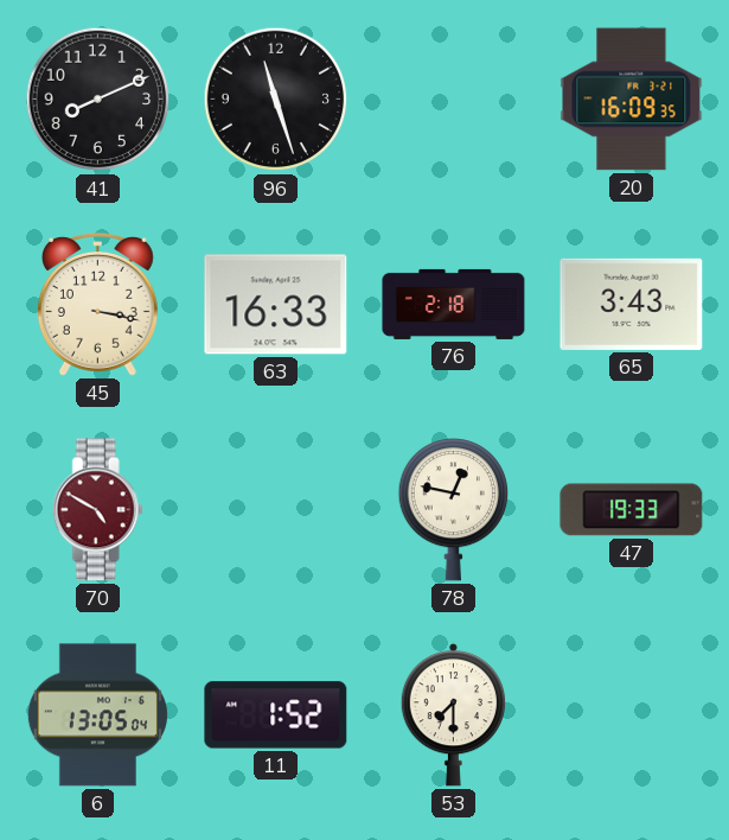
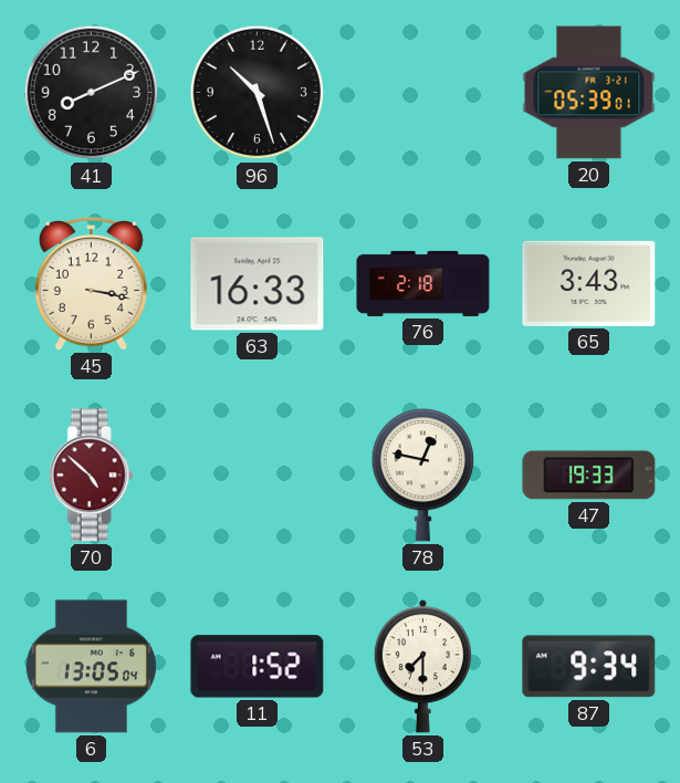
96: 11:27 -> 10:27 (258, 93)
20: 16:09 -> 05:39 (589, 93)
70: 4:50 -> 4:52 (91, 476)
87: none -> 9:34 (589, 667)
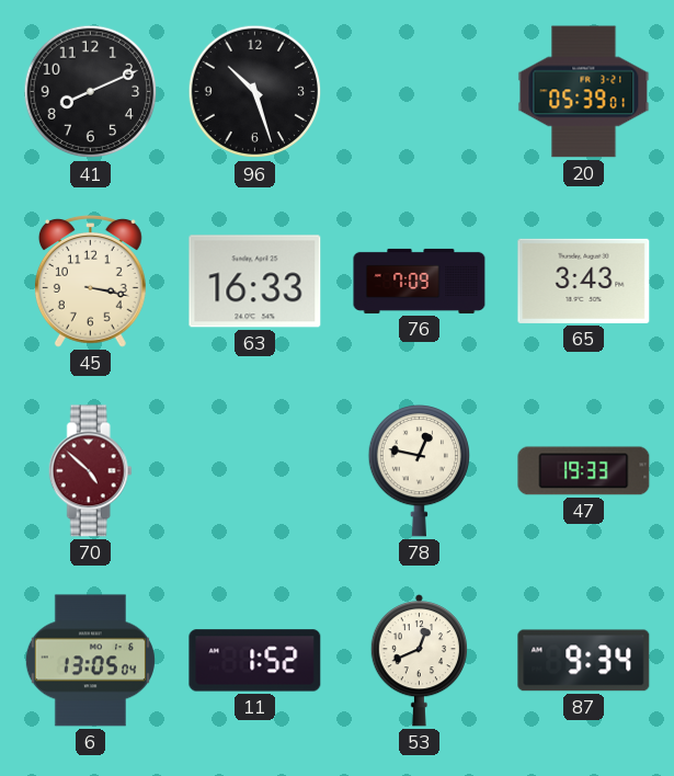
76: 2:18 -> 7:09 (420, 281)
53: 7:30 -> 12:41 (419, 661)
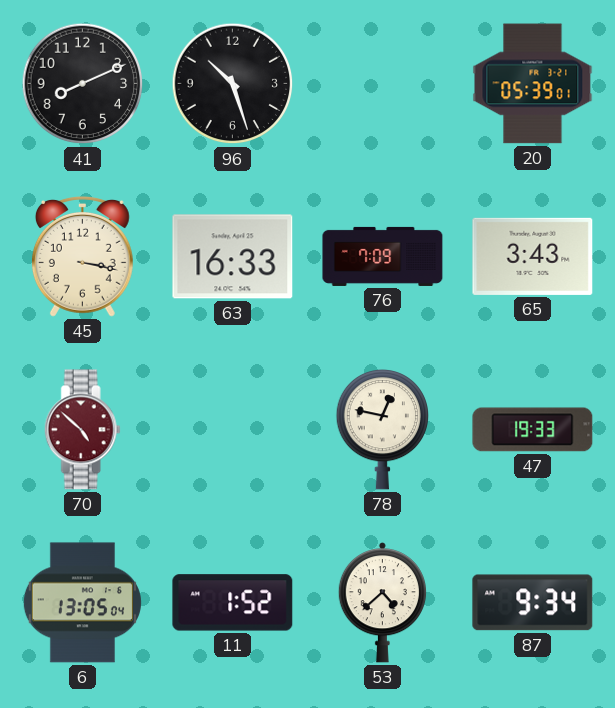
53: 12:41 -> 4:38 (382, 603)
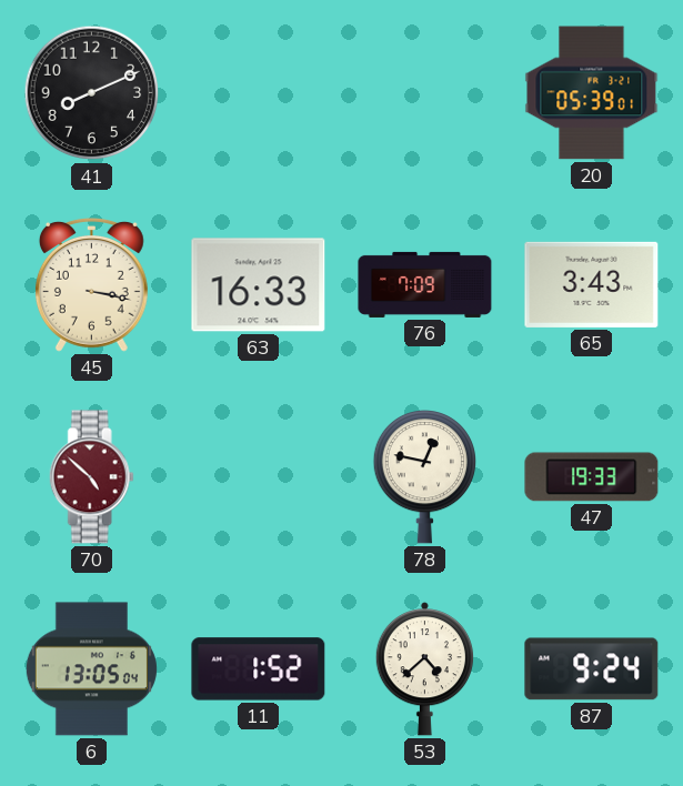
96: 10:27 -> none (233, 84)
87: 9:34 -> 9:24 (592, 669)
